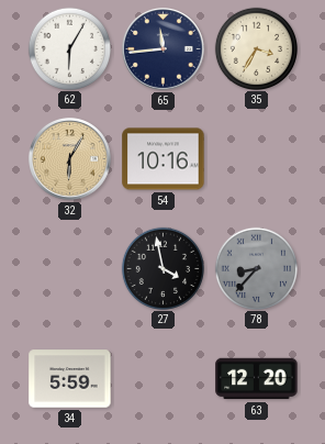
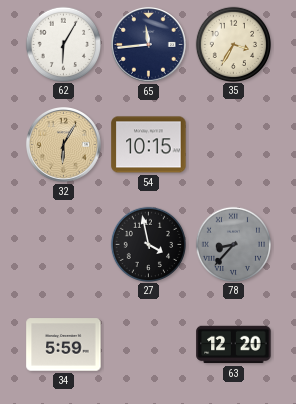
54: 10:16 -> 10:15 (149, 145)
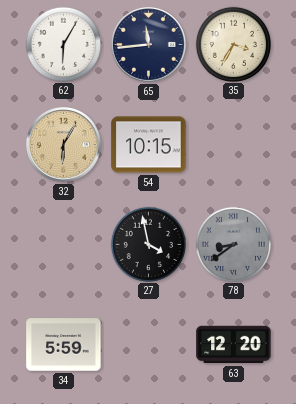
78: 8:37 -> 8:39 (233, 244)
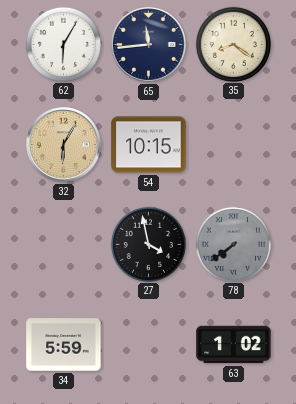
35: 3:35 -> 8:21 (233, 44)
78: 8:39 -> 7:39 (233, 244)
63: 12:20 -> 1:02 (234, 345)
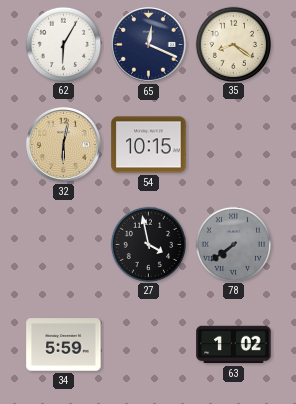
65: 11:44 -> 12:19 (149, 45)
32: 6:05 -> 6:02 (64, 145)
